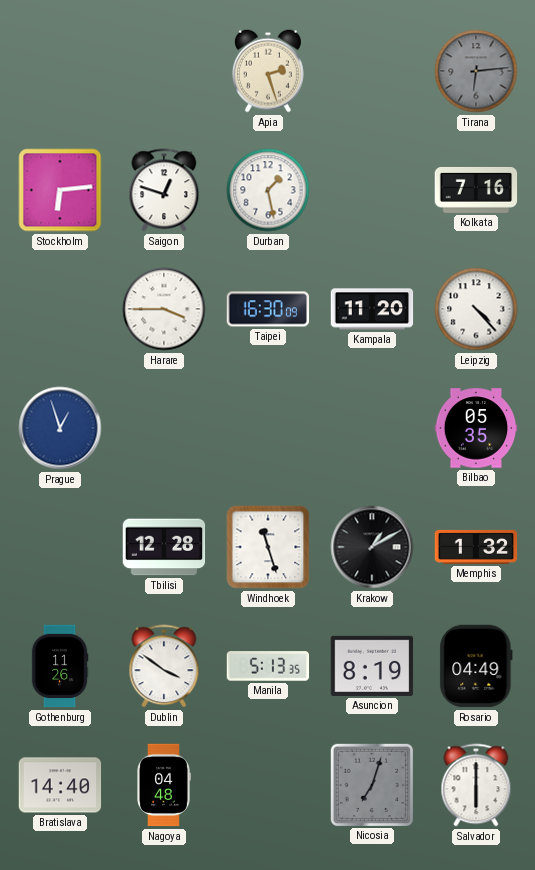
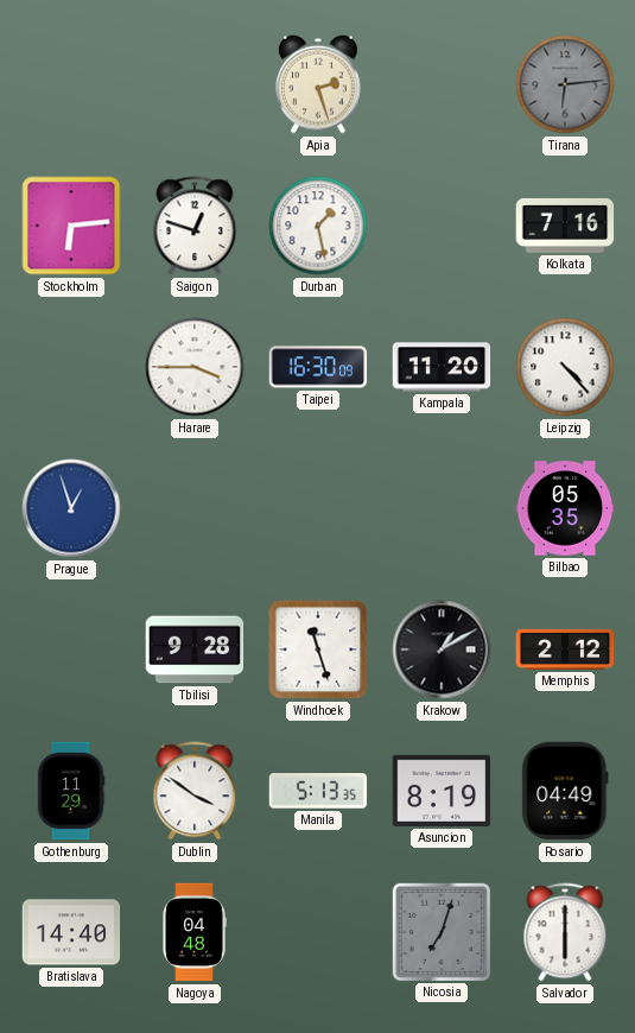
Tbilisi: 12:28 -> 9:28 (195, 649)
Memphis: 1:32 -> 2:12 (565, 649)
Gothenburg: 11:26 -> 11:29 (71, 791)
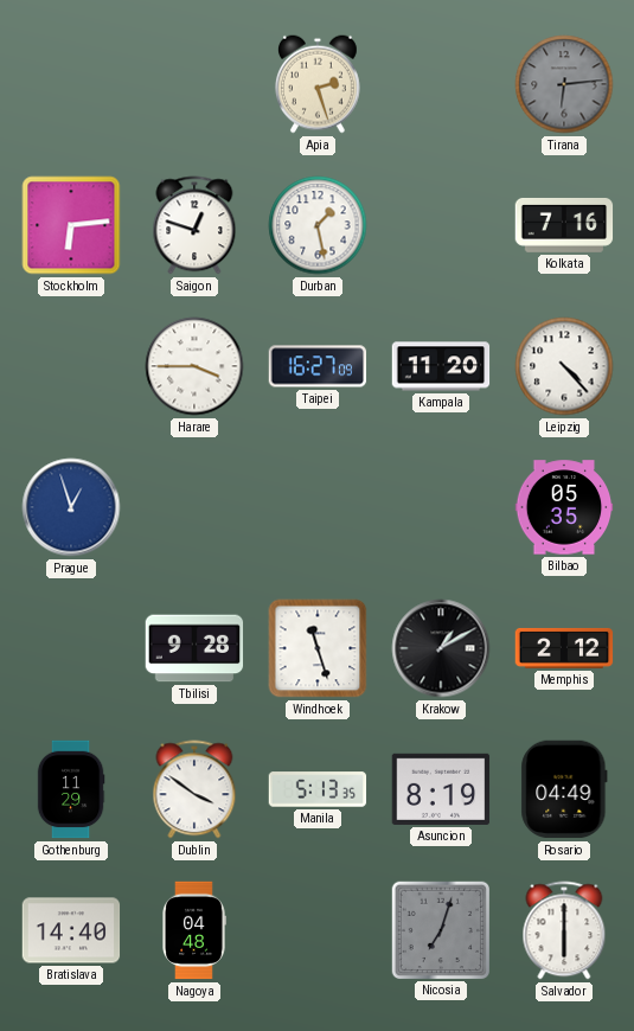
Taipei: 16:30 -> 16:27 (318, 366)
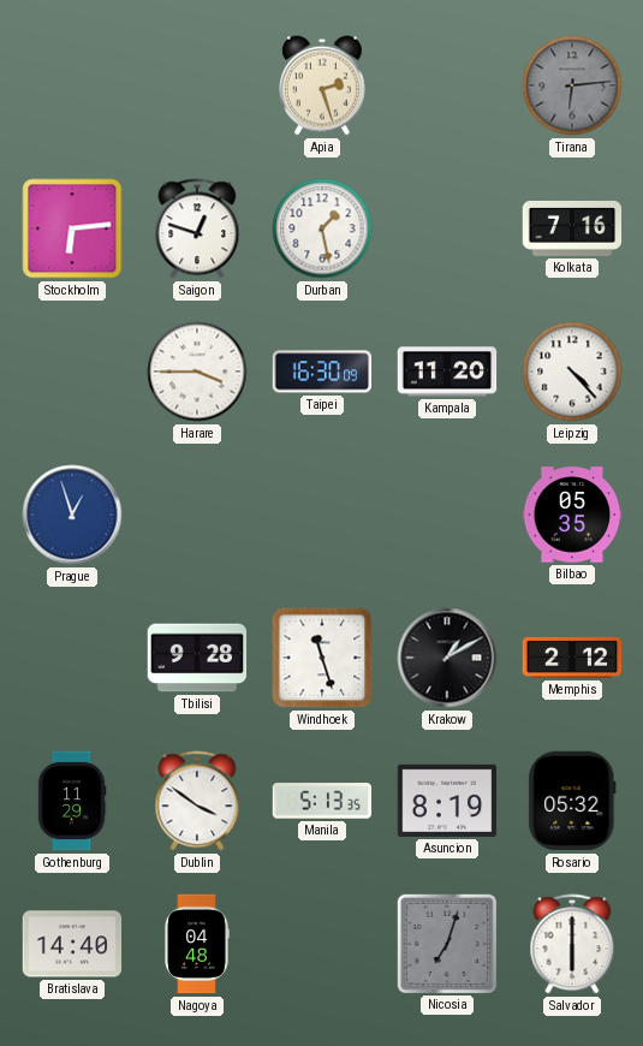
Taipei: 16:27 -> 16:30 (322, 372)
Rosario: 04:49 -> 05:32 (572, 801)
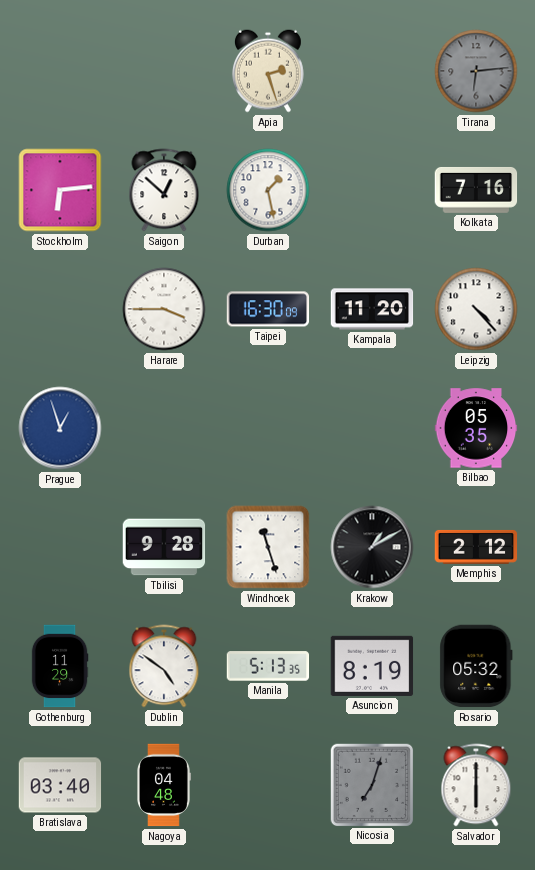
Saigon: 12:48 -> 12:52 (164, 190)
Dublin: 3:51 -> 4:51 (164, 666)
Bratislava: 14:40 -> 03:40 (60, 785)
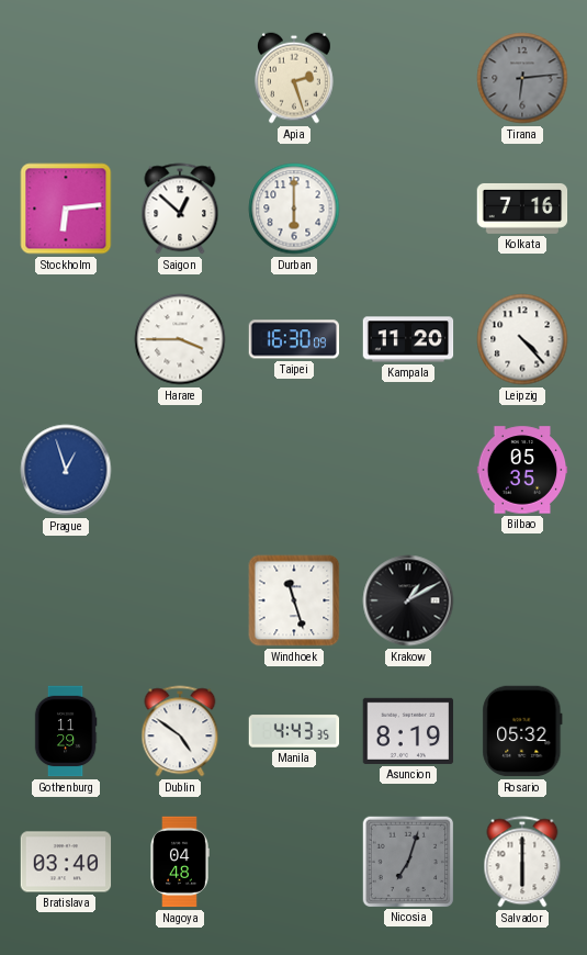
Durban: 1:28 -> 6:00 (294, 209)
Tbilisi: 9:28 -> none (164, 547)
Memphis: 2:12 -> none (476, 547)
Manila: 5:13 -> 4:43 (294, 731)
